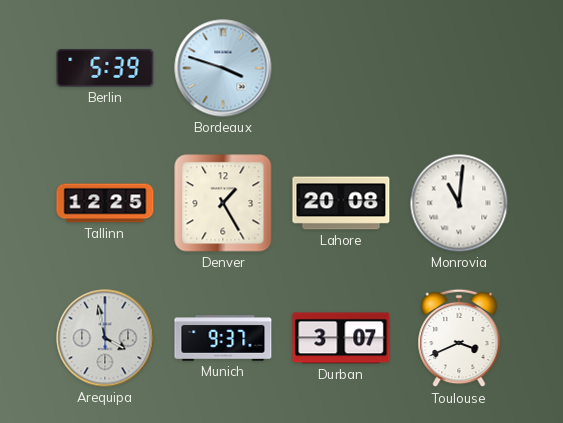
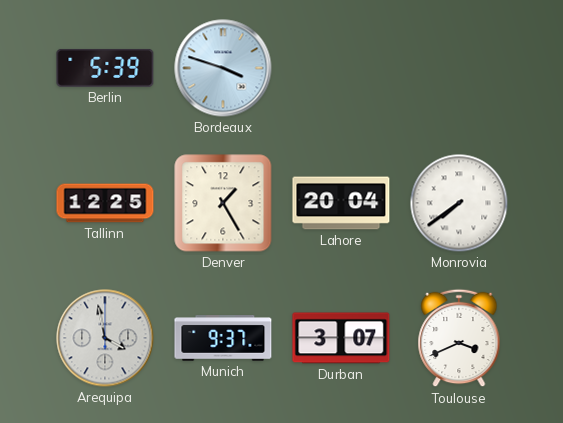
Lahore: 20:08 -> 20:04 (341, 203)
Monrovia: 11:01 -> 7:39 (459, 203)
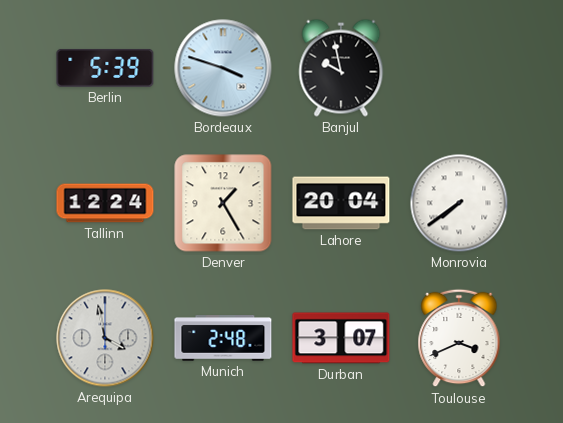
Banjul: none -> 9:58 (341, 68)
Tallinn: 12:25 -> 12:24 (105, 203)
Munich: 9:37 -> 2:48 (223, 339)
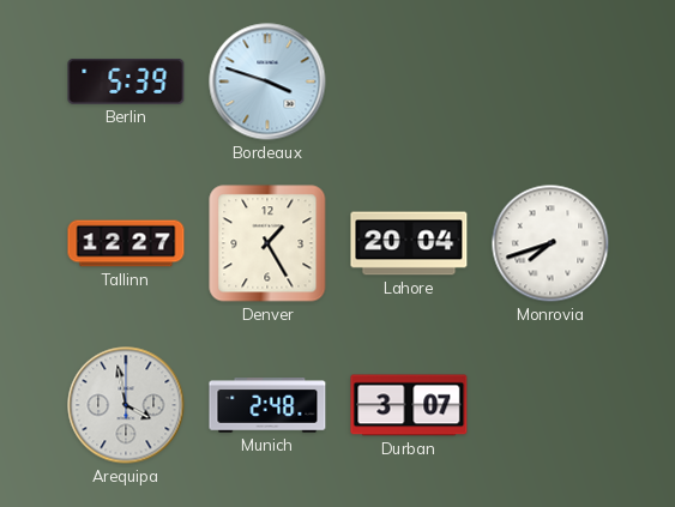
Banjul: 9:58 -> none (341, 68)
Tallinn: 12:24 -> 12:27 (126, 243)
Monrovia: 7:39 -> 7:42 (550, 243)
Toulouse: 3:41 -> none (459, 338)
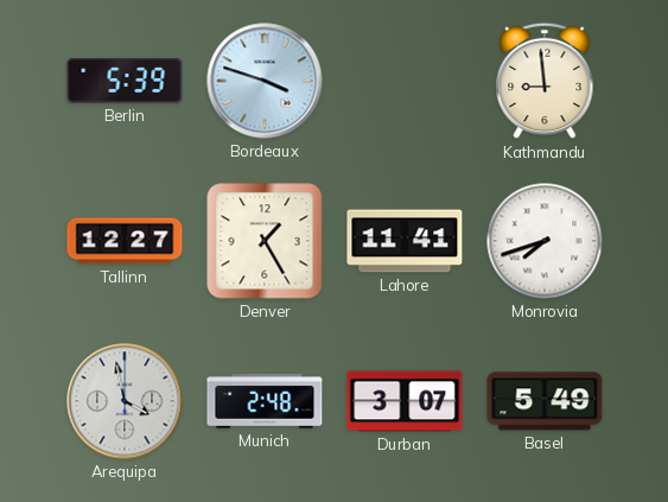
Kathmandu: none -> 8:59 (545, 81)
Lahore: 20:04 -> 11:41 (405, 241)
Basel: none -> 5:49 (545, 401)
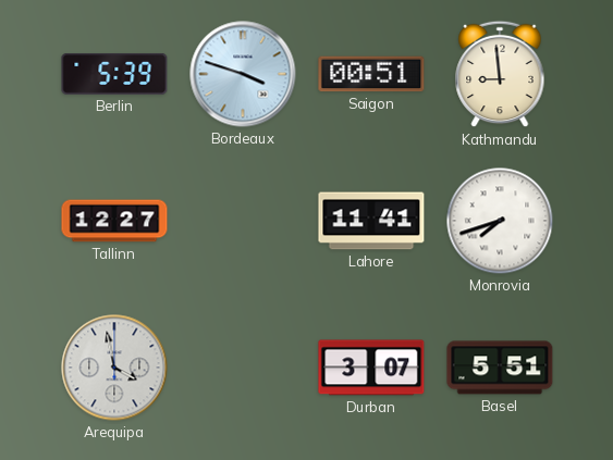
Saigon: none -> 00:51 (371, 74)
Denver: 1:25 -> none (265, 241)
Munich: 2:48 -> none (265, 402)
Basel: 5:49 -> 5:51 (500, 368)
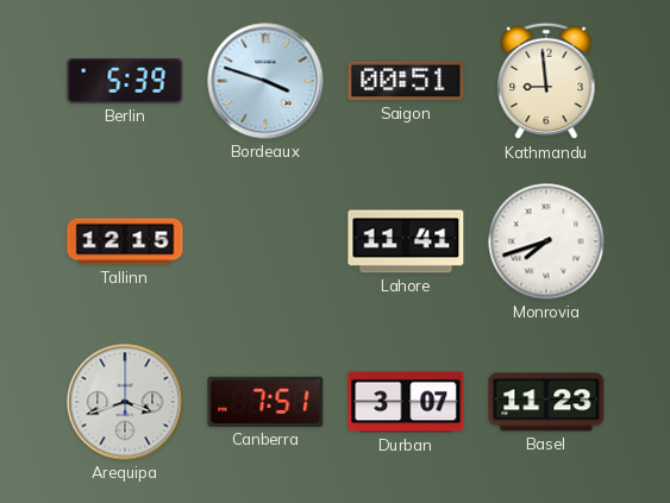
Tallinn: 12:27 -> 12:15 (125, 241)
Arequipa: 3:58 -> 3:42 (125, 402)
Canberra: none -> 7:51 (265, 402)
Basel: 5:51 -> 11:23 (546, 402)
